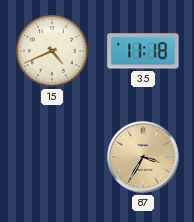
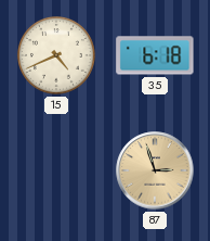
35: 11:18 -> 6:18 (155, 55)
87: 3:35 -> 2:57 (155, 170)
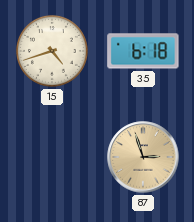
15: 4:41 -> 4:42 (52, 51)
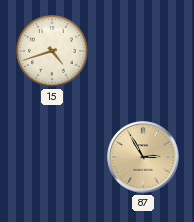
35: 6:18 -> none (143, 51)
87: 2:57 -> 2:55 (143, 157)
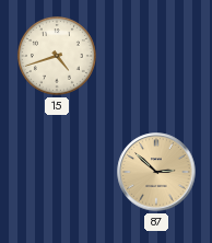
87: 2:55 -> 2:52 (156, 172)
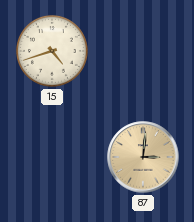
87: 2:52 -> 3:01 (143, 157)
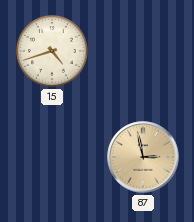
87: 3:01 -> 2:58 (143, 157)
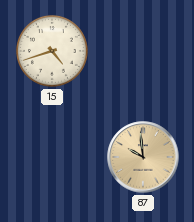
87: 2:58 -> 9:59 (143, 157)
